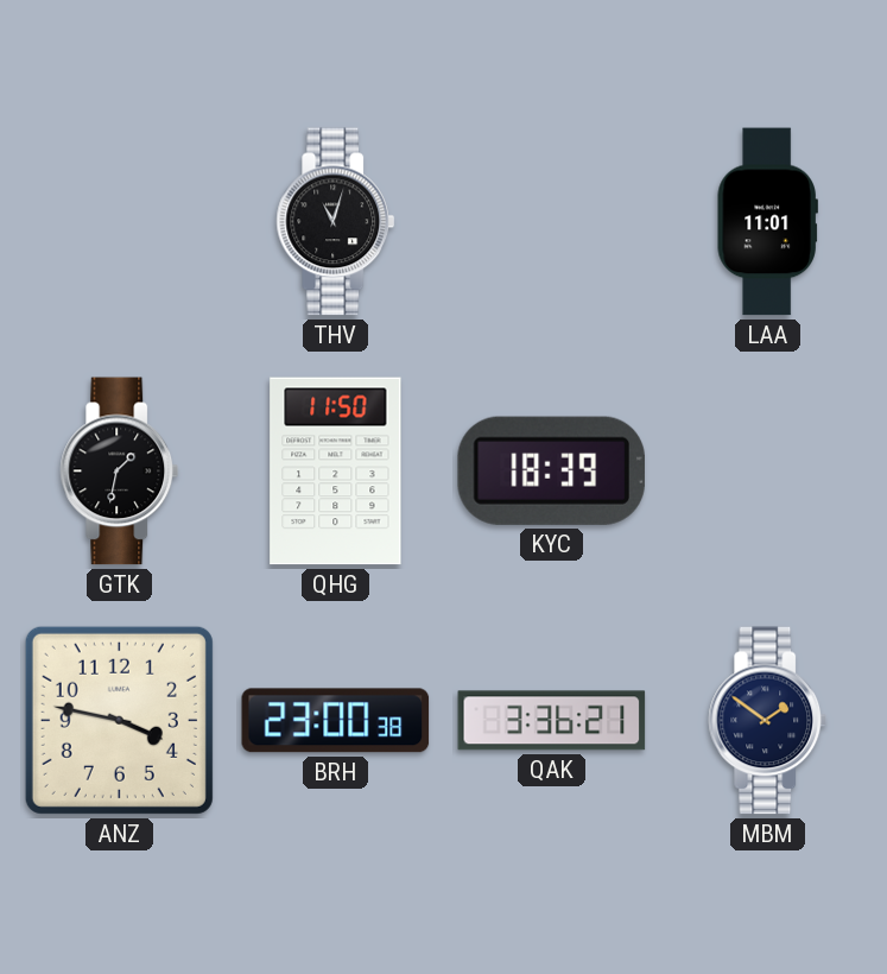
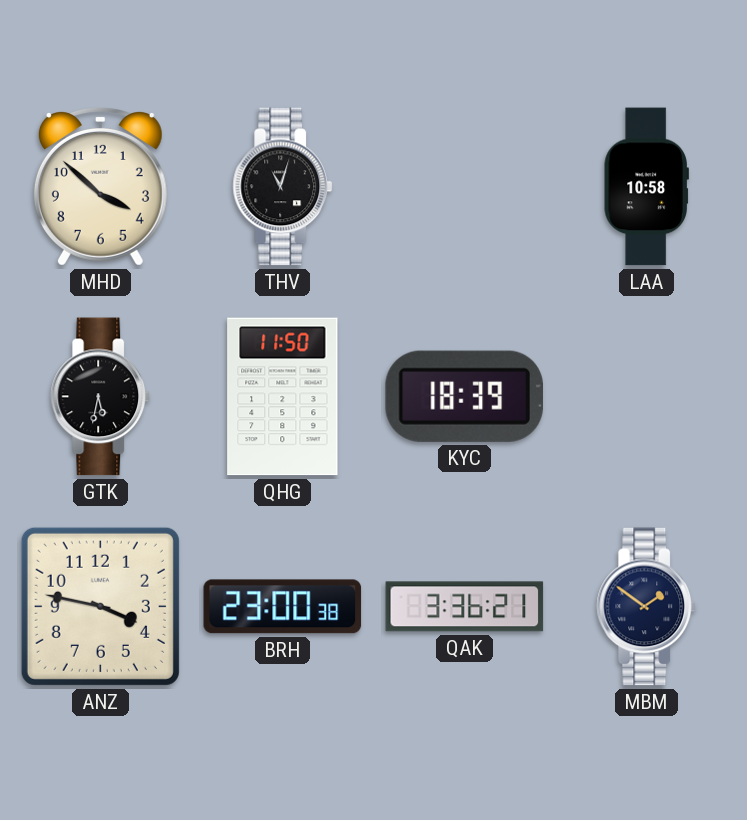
MHD: none -> 3:52 (100, 187)
LAA: 11:01 -> 10:58 (646, 187)
GTK: 1:32 -> 5:32 (101, 397)
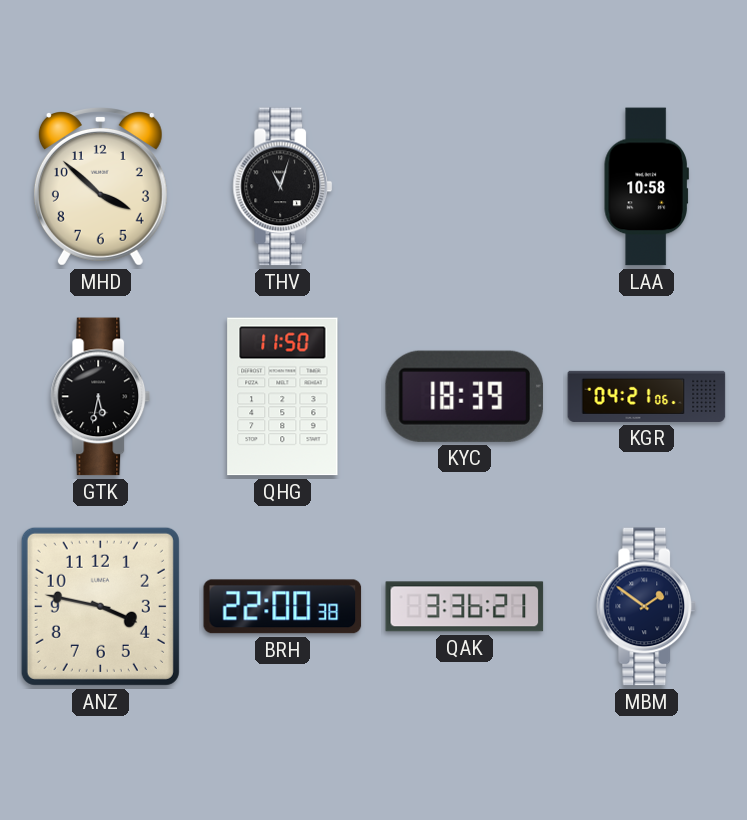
KGR: none -> 04:21 (647, 396)
BRH: 23:00 -> 22:00 (283, 607)
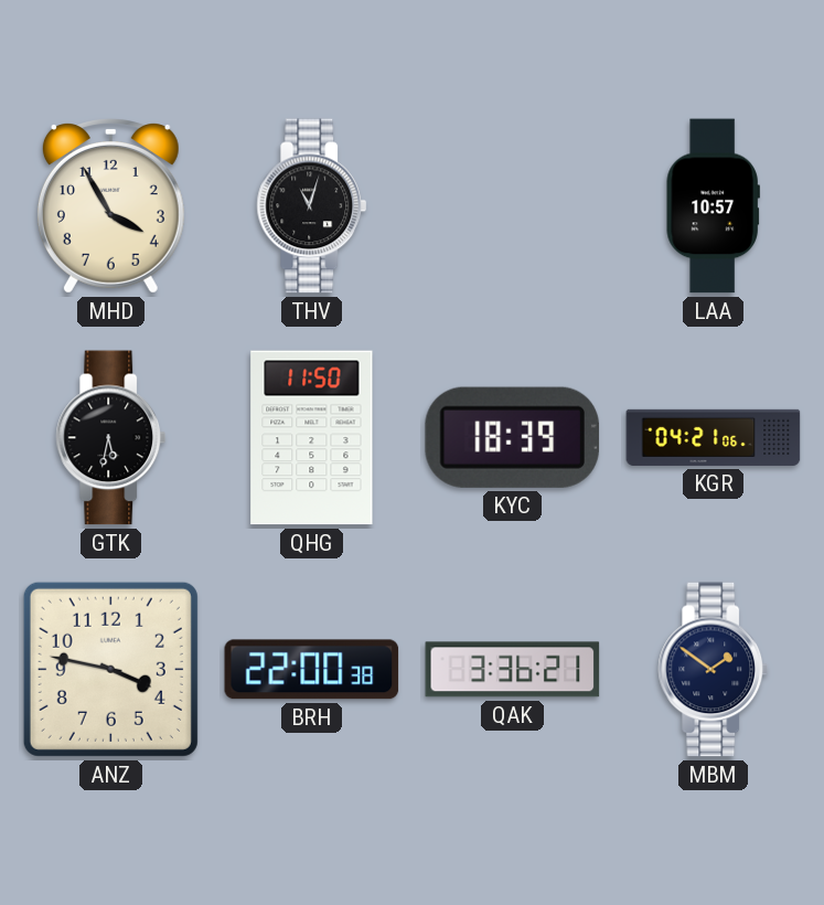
MHD: 3:52 -> 3:55 (110, 206)
LAA: 10:58 -> 10:57 (713, 206)
